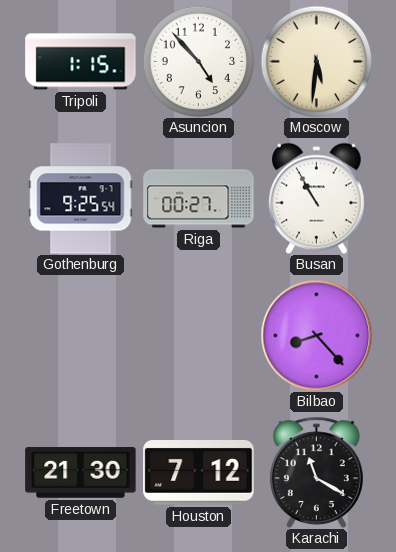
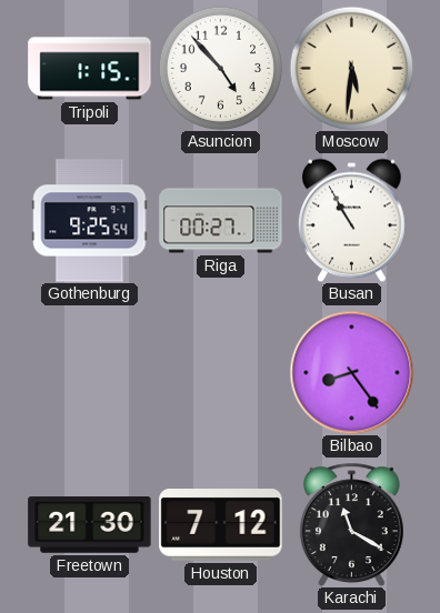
Bilbao: 8:23 -> 8:24 (351, 372)
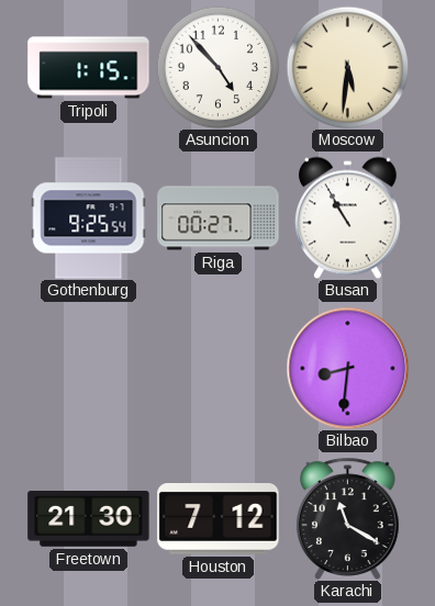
Bilbao: 8:24 -> 8:31 (347, 368)
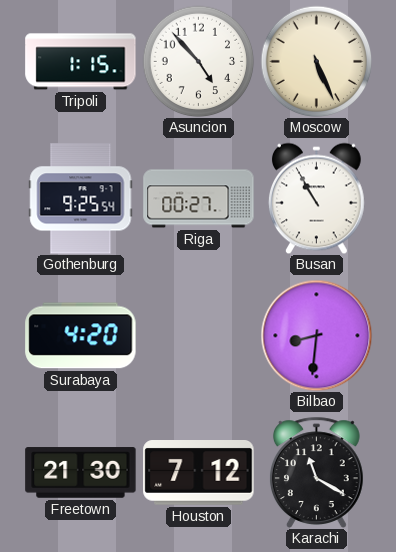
Moscow: 5:31 -> 5:26 (316, 61)
Surabaya: none -> 4:20 (81, 336)
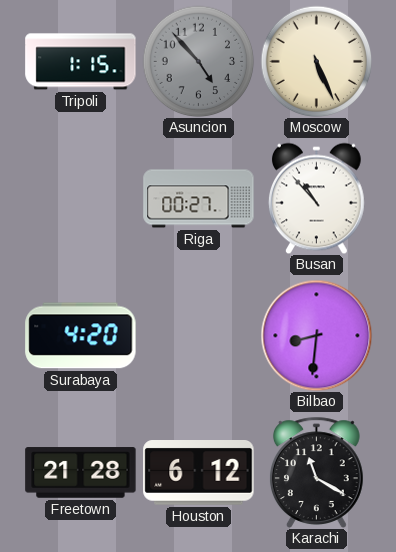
Asuncion dial: white -> grey (198, 61)
Gothenburg: 9:25 -> none (81, 199)
Busan: 10:55 -> 10:53 (316, 198)
Freetown: 21:30 -> 21:28 (81, 473)
Houston: 7:12 -> 6:12 (199, 473)
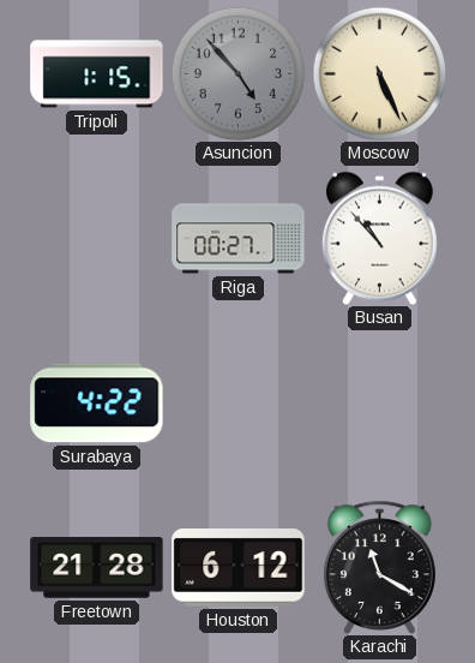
Surabaya: 4:20 -> 4:22 (97, 404)
Bilbao: 8:31 -> none (316, 335)
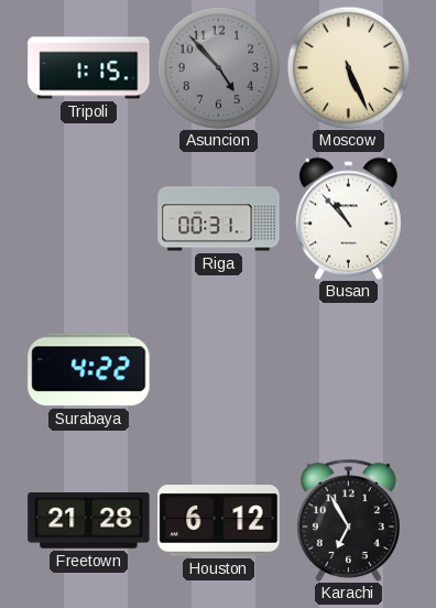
Riga: 00:27 -> 00:31 (219, 219)
Karachi: 11:20 -> 6:55 (348, 520)
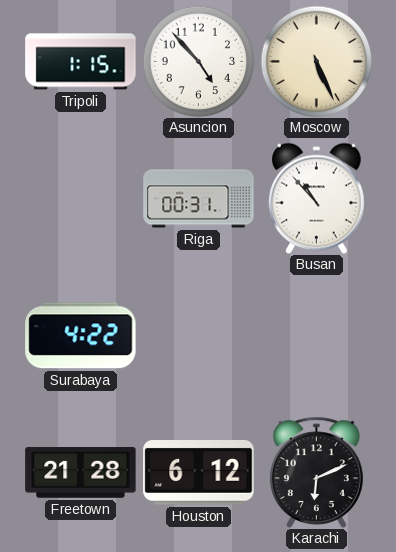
Asuncion dial: grey -> white (198, 61)
Karachi: 6:55 -> 6:11 (316, 472)
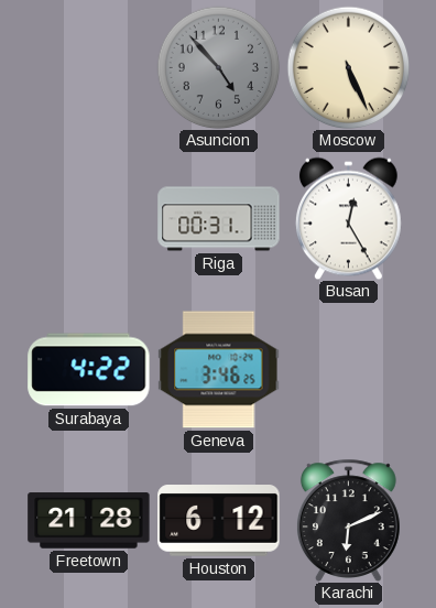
Tripoli: 1:15 -> none (81, 62)
Asuncion dial: white -> grey (218, 67)
Busan: 10:53 -> 12:25 (348, 218)
Geneva: none -> 3:46 (219, 370)
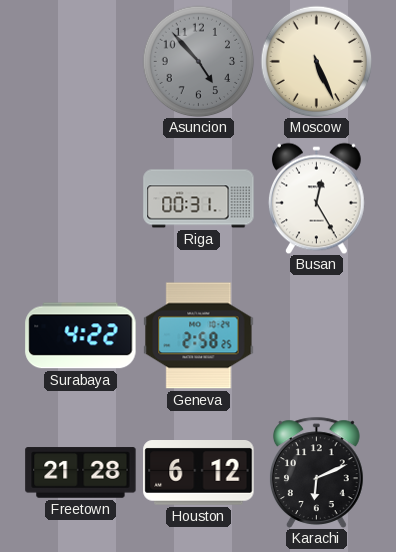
Geneva: 3:46 -> 2:58 (199, 336)
